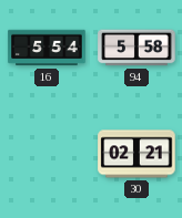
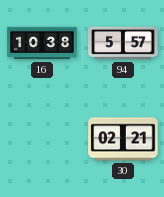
16: 5:54 -> 10:38 (42, 43)
94: 5:58 -> 5:57 (123, 43)
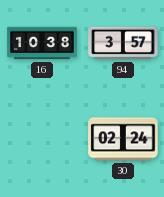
94: 5:57 -> 3:57 (123, 43)
30: 02:21 -> 02:24 (123, 139)
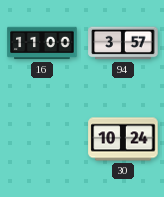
16: 10:38 -> 11:00 (42, 43)
30: 02:24 -> 10:24 (123, 139)
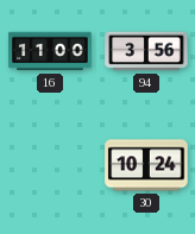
94: 3:57 -> 3:56 (146, 51)
